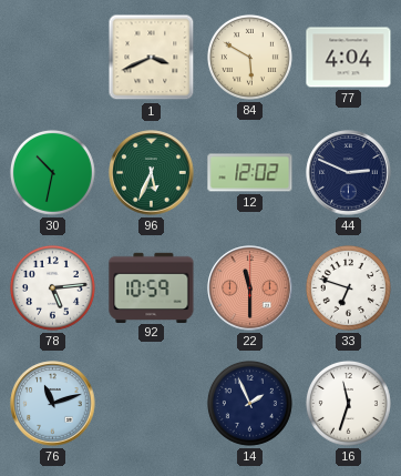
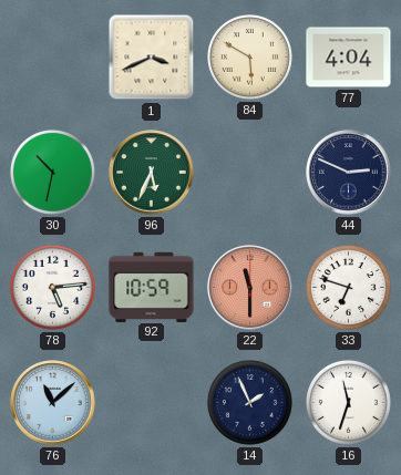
12: 12:02 -> none (250, 173)
76: 11:12 -> 11:08 (53, 403)
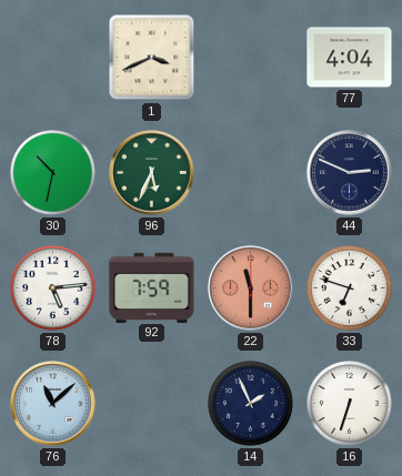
84: 5:50 -> none (249, 56)
92: 10:59 -> 7:59 (152, 287)
16: 11:33 -> 6:33 (349, 403)
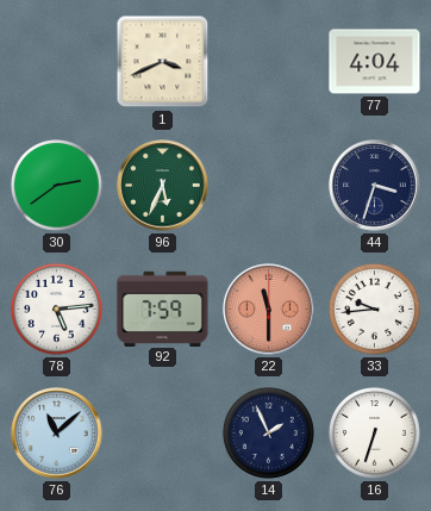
30: 10:32 -> 2:39 (56, 185)
44: 2:49 -> 3:33 (375, 186)
33: 6:48 -> 9:44 (374, 309)
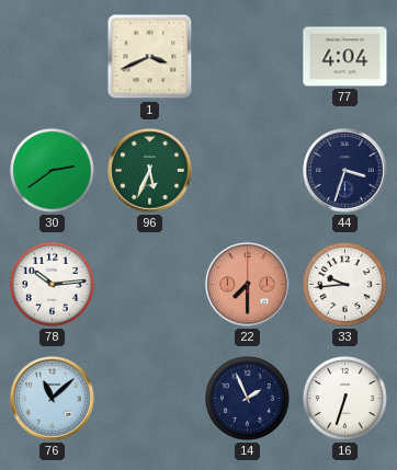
78: 5:14 -> 10:14 (52, 284)
92: 7:59 -> none (163, 309)
22: 11:30 -> 7:30 (248, 285)
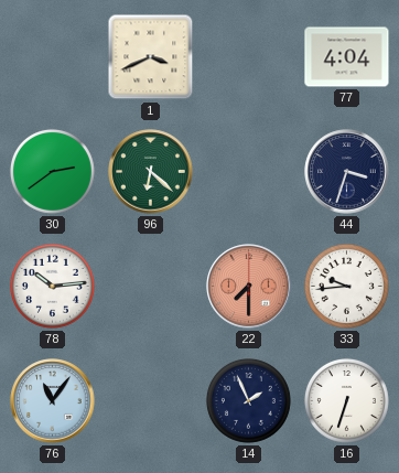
96: 5:34 -> 6:22 (151, 172)
76: 11:08 -> 11:06 (53, 401)
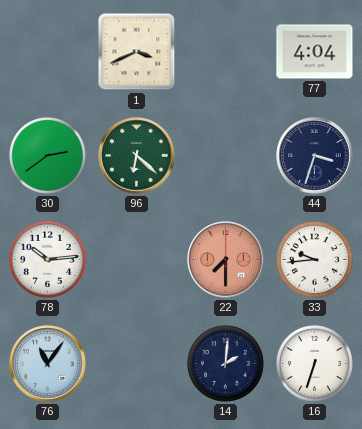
14: 1:56 -> 2:01 (225, 363)
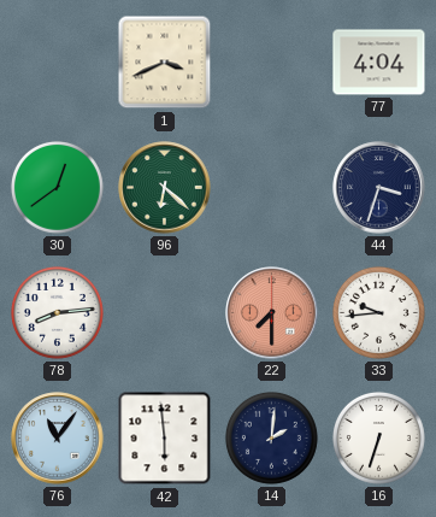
30: 2:39 -> 12:39 (57, 187)
78: 10:14 -> 8:14 (57, 312)
42: none -> 5:59 (165, 439)
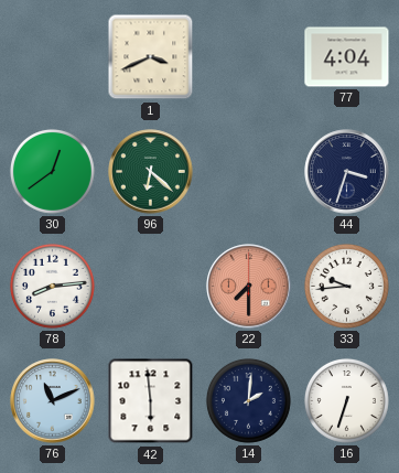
76: 11:06 -> 11:11 (53, 401)
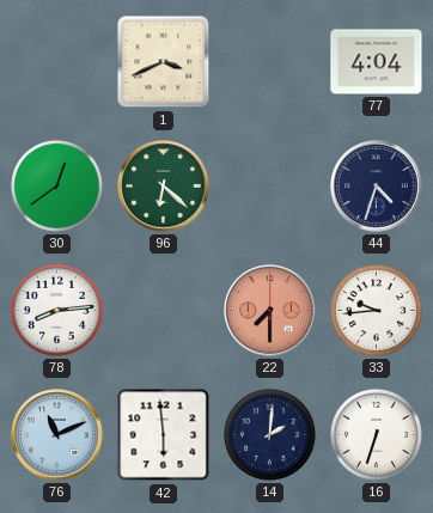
44: 3:33 -> 4:33 (377, 187)
